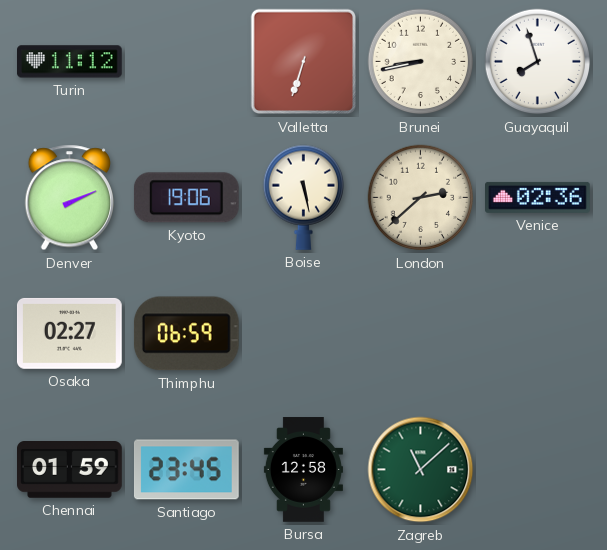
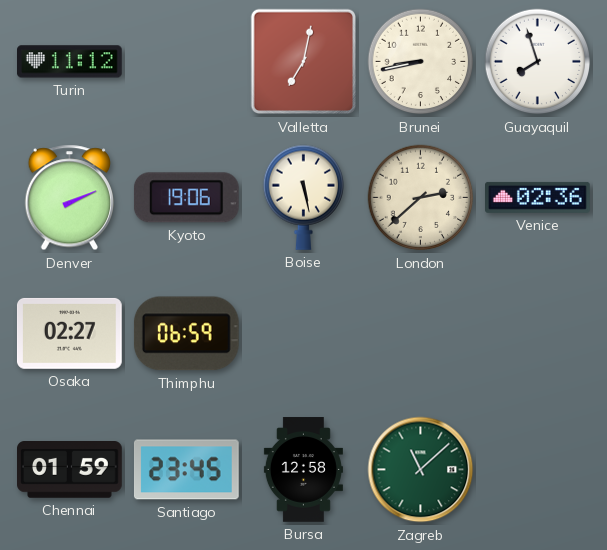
Valletta: 6:33 -> 7:02 (304, 62)
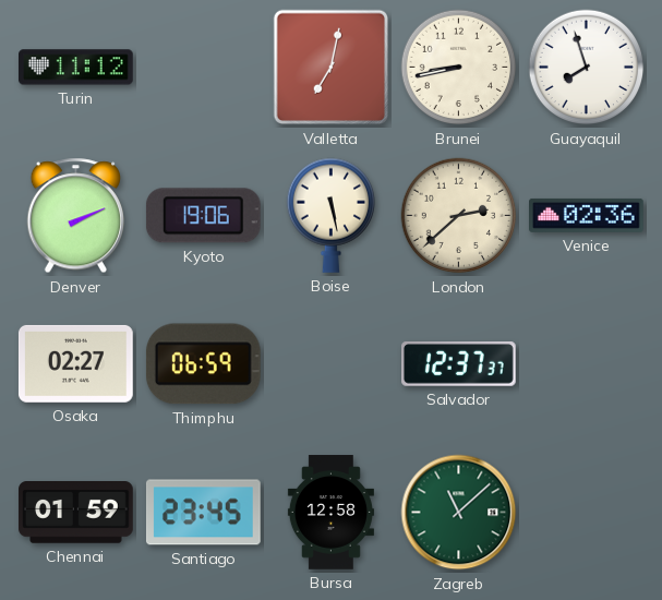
Salvador: none -> 12:37 (459, 364)
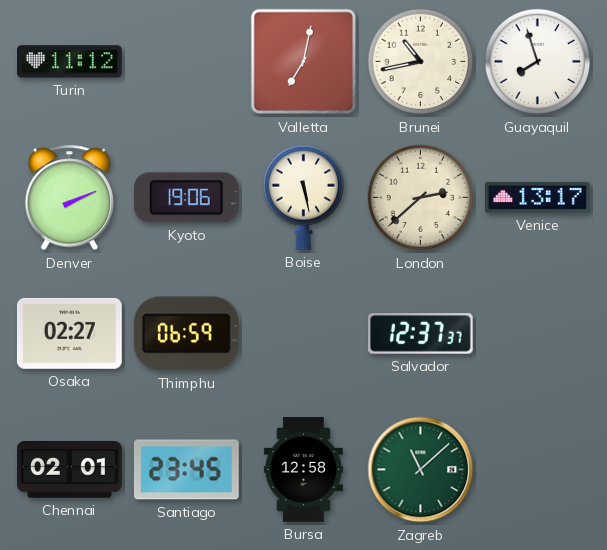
Brunei: 8:43 -> 10:43 (421, 62)
Venice: 02:36 -> 13:17 (538, 197)
Chennai: 01:59 -> 02:01 (70, 470)
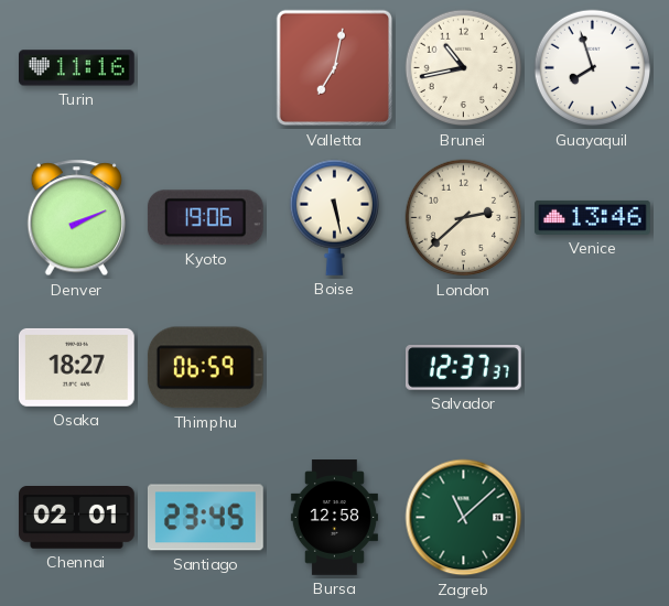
Turin: 11:12 -> 11:16 (77, 68)
Venice: 13:17 -> 13:46 (593, 217)
Osaka: 02:27 -> 18:27 (76, 367)
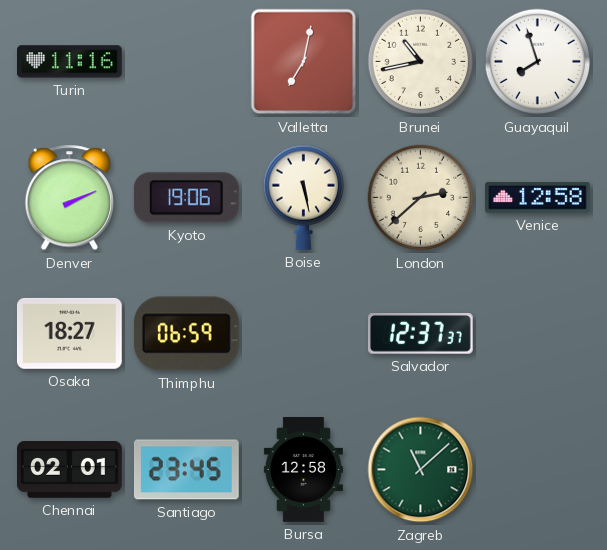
Venice: 13:46 -> 12:58 (538, 197)
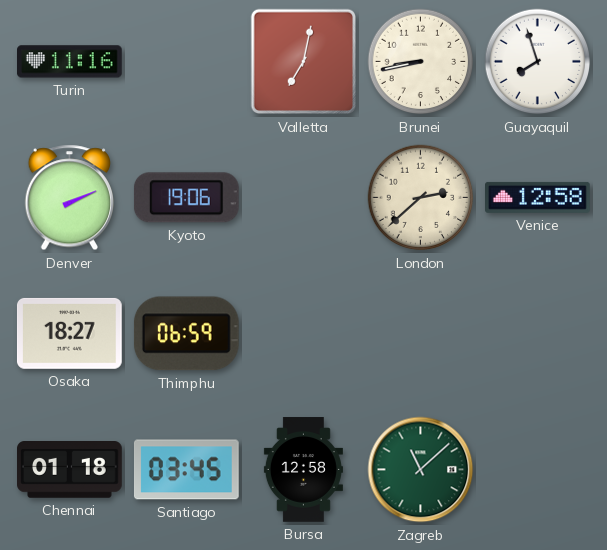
Brunei: 10:43 -> 8:43 (421, 62)
Boise: 5:28 -> none (303, 197)
Salvador: 12:37 -> none (421, 334)
Chennai: 02:01 -> 01:18 (70, 470)
Santiago: 23:45 -> 03:45 (186, 470)
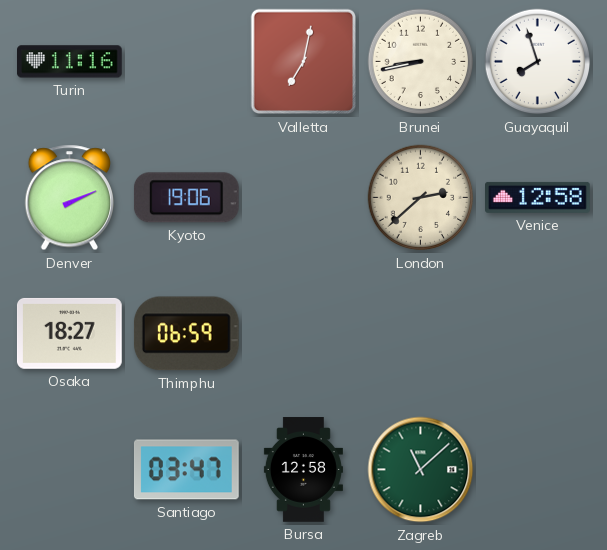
Chennai: 01:18 -> none (70, 470)
Santiago: 03:45 -> 03:47 (186, 470)
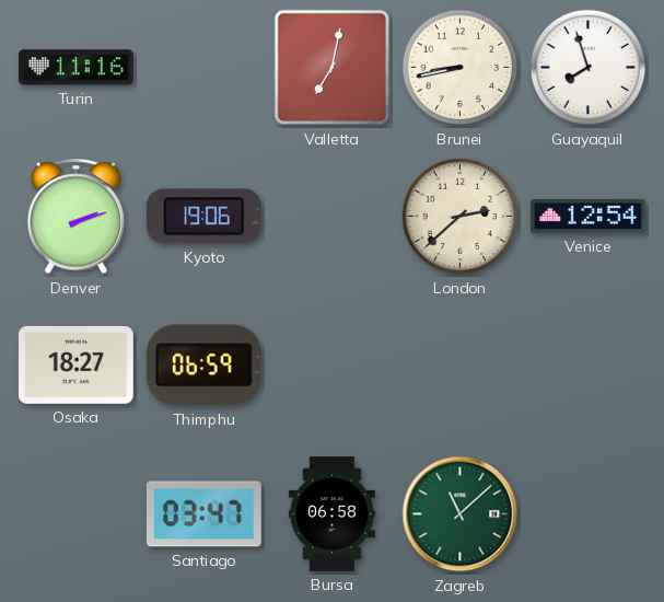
Denver: 2:11 -> 2:12 (77, 217)
Venice: 12:58 -> 12:54 (589, 216)
Bursa: 12:58 -> 06:58 (331, 514)
